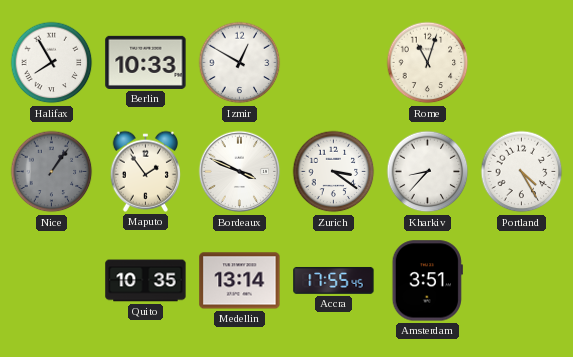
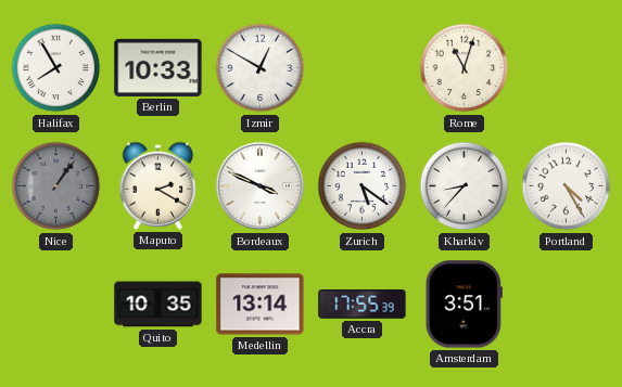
Maputo: 1:54 -> 2:20 (157, 185)
Zurich: 3:21 -> 5:21 (363, 186)
Accra: 17:55:45 -> 17:55:39 (363, 304)
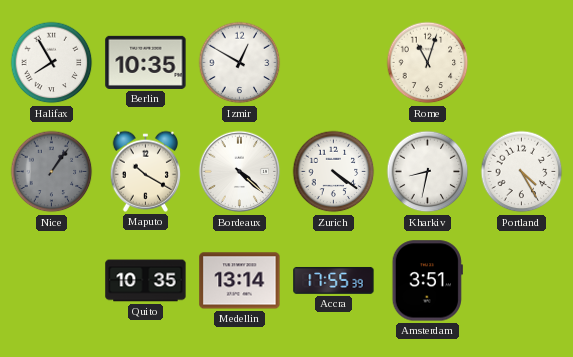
Berlin: 10:33 -> 10:35 (146, 62)
Maputo: 2:20 -> 10:20 (145, 171)
Bordeaux: 3:49 -> 4:22 (240, 172)
Zurich: 5:21 -> 4:21 (334, 172)
Kharkiv: 8:37 -> 8:32 (428, 172)
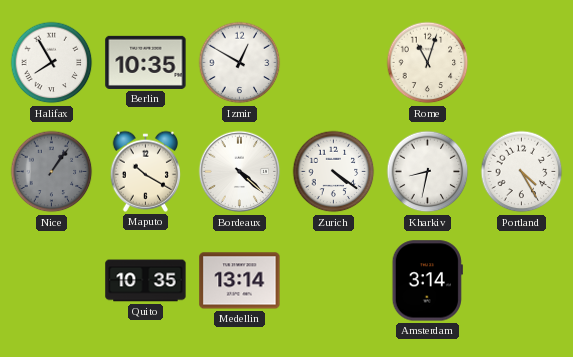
Accra: 17:55 -> none (334, 280)
Amsterdam: 3:51 -> 3:14 (427, 281)
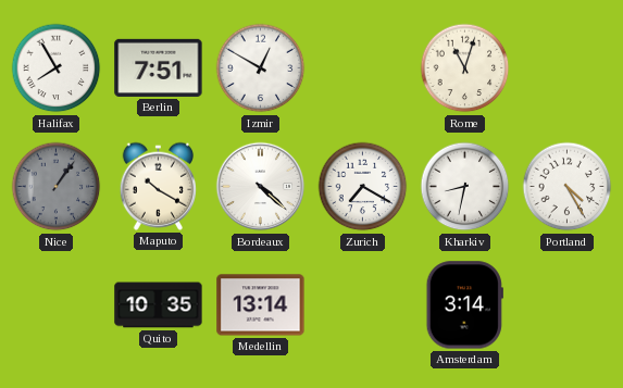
Berlin: 10:35 -> 7:51 (159, 67)
Zurich: 4:21 -> 7:20 (363, 187)
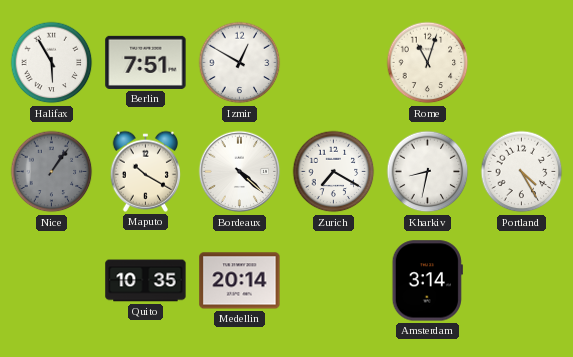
Halifax: 7:55 -> 5:55 (52, 63)
Medellin: 13:14 -> 20:14 (240, 281)
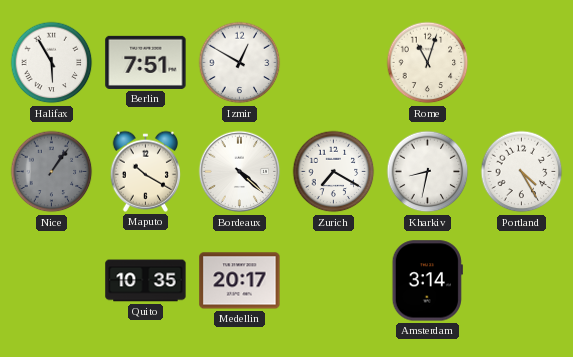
Medellin: 20:14 -> 20:17 (240, 281)
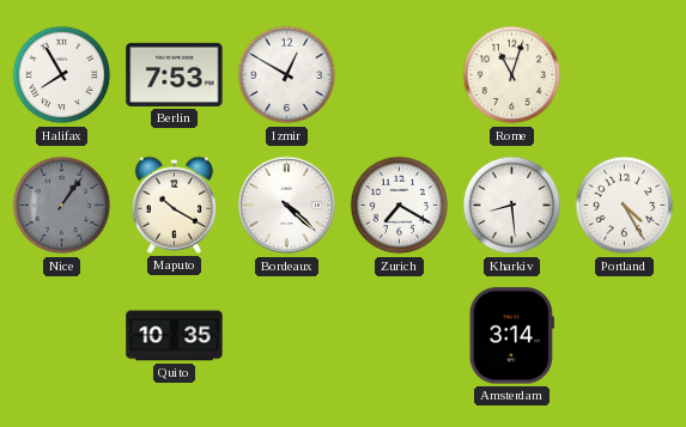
Halifax: 5:55 -> 7:55 (62, 75)
Berlin: 7:51 -> 7:53 (175, 74)
Kharkiv: 8:32 -> 8:29 (512, 206)
Medellin: 20:17 -> none (240, 281)
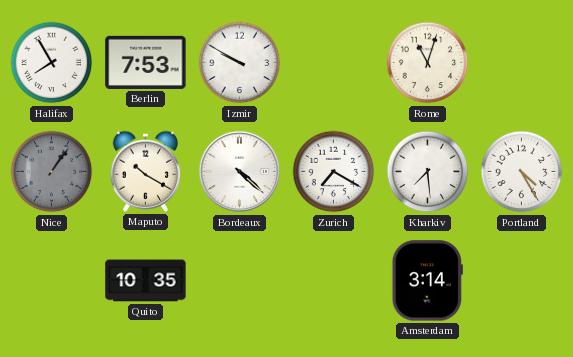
Izmir: 12:50 -> 9:50 (240, 63)
Kharkiv: 8:29 -> 7:29 (428, 172)
